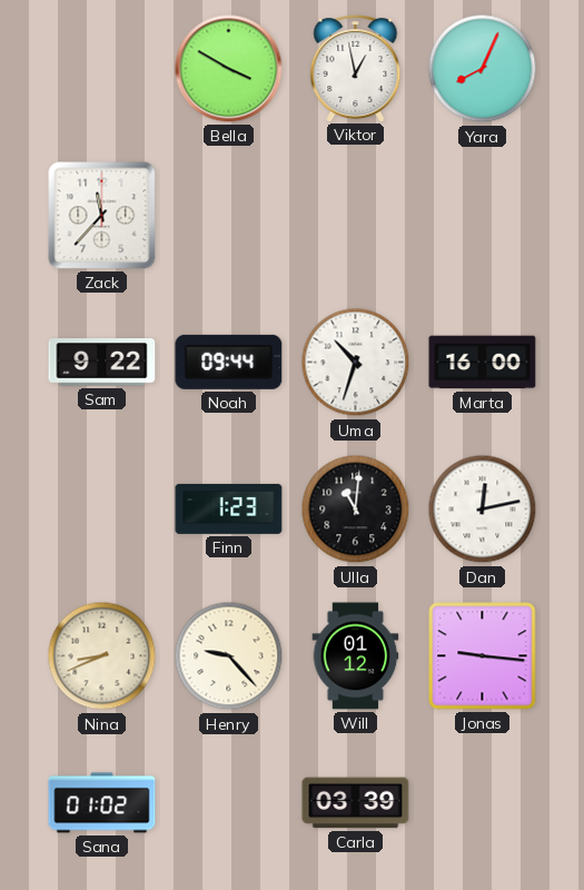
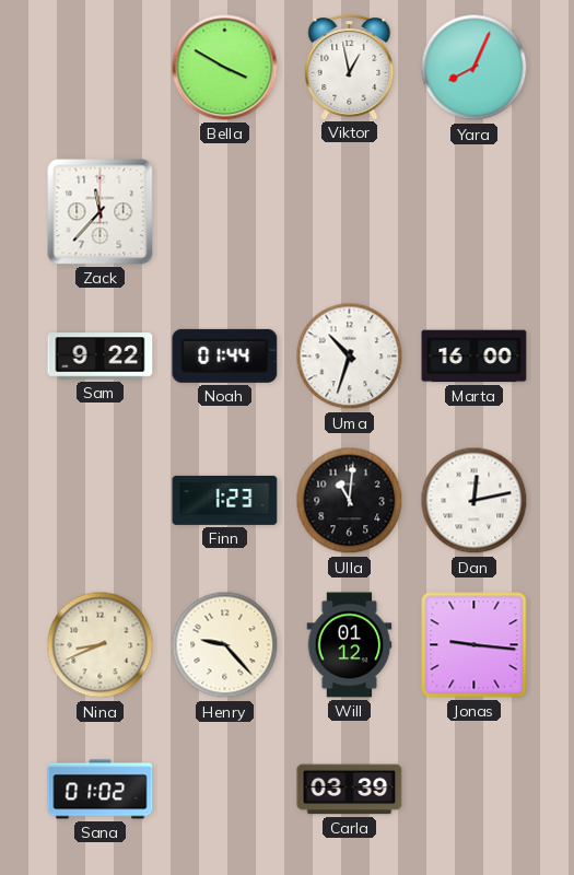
Noah: 09:44 -> 01:44 (225, 355)
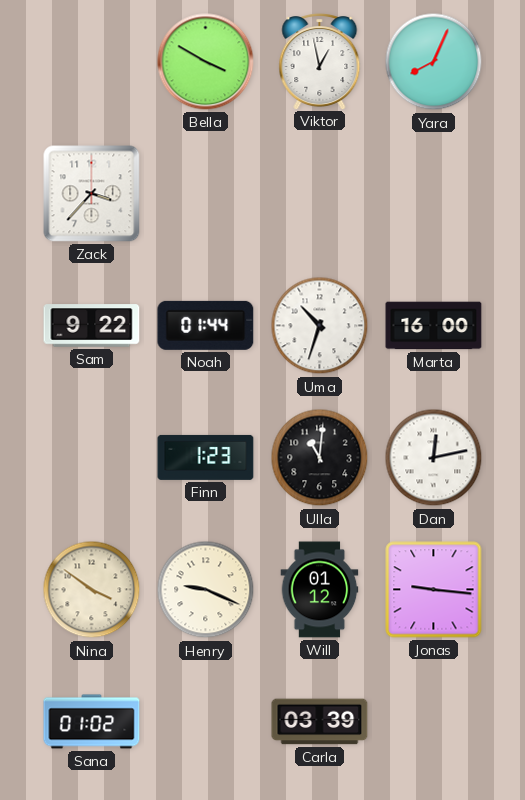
Zack: 11:37 -> 3:37 (92, 194)
Nina: 8:41 -> 3:51 (92, 590)
Henry: 9:23 -> 9:19 (206, 590)
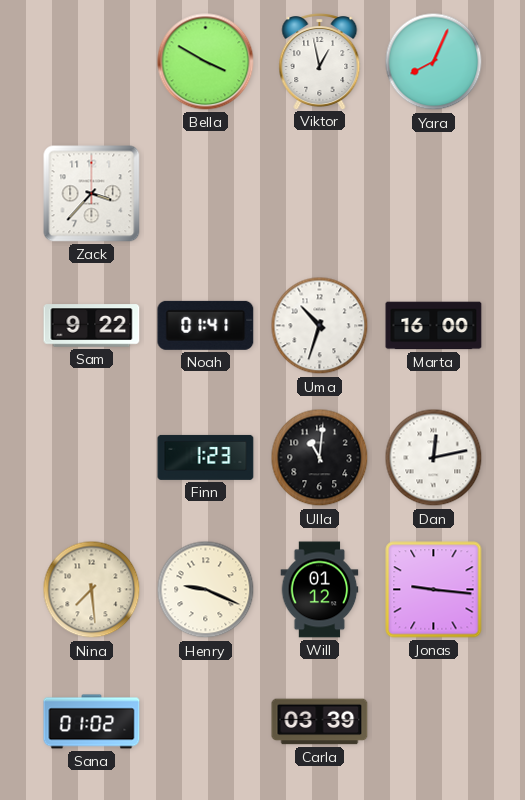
Noah: 01:44 -> 01:41 (206, 325)
Nina: 3:51 -> 7:29 (92, 590)
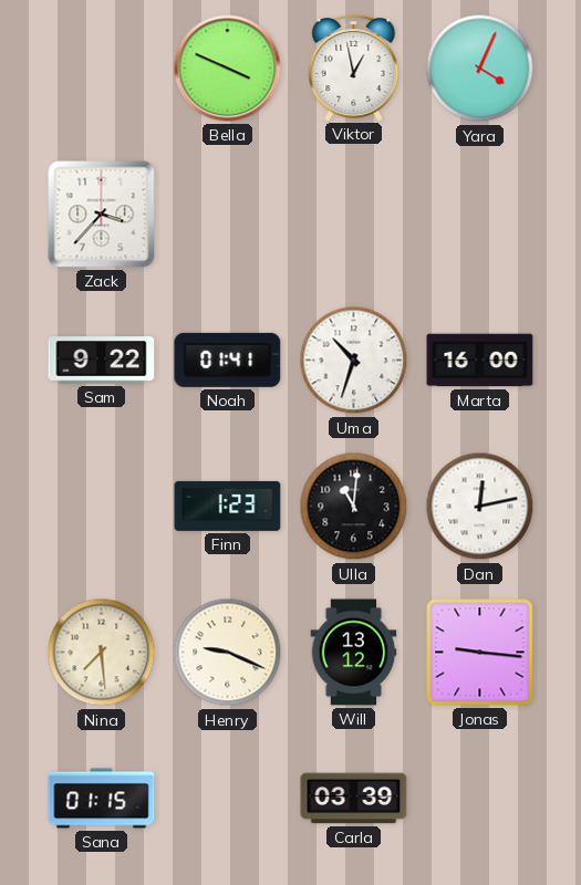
Bella: 3:50 -> 3:49 (228, 69)
Yara: 8:04 -> 4:04 (480, 69)
Will: 01:12 -> 13:12 (354, 653)
Sana: 01:02 -> 01:15 (102, 799)
